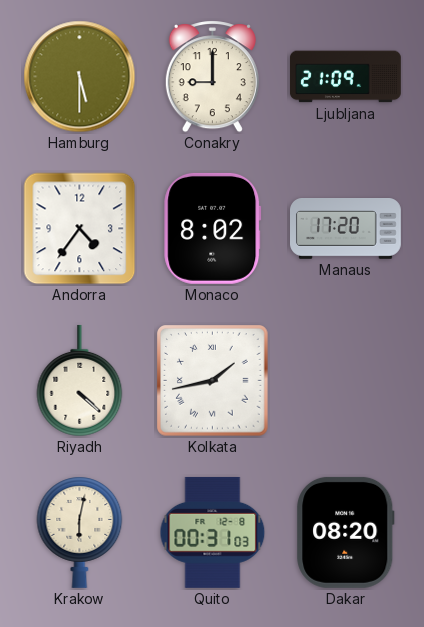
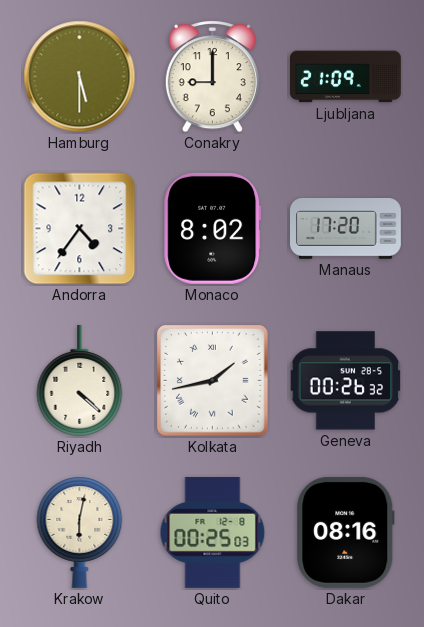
Geneva: none -> 00:26 (346, 381)
Quito: 00:31 -> 00:25 (213, 532)
Dakar: 08:20 -> 08:16 (346, 532)
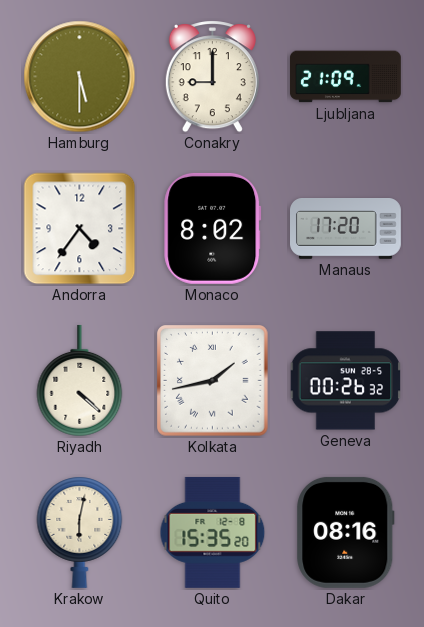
Quito: 00:25 -> 15:35 (213, 532)
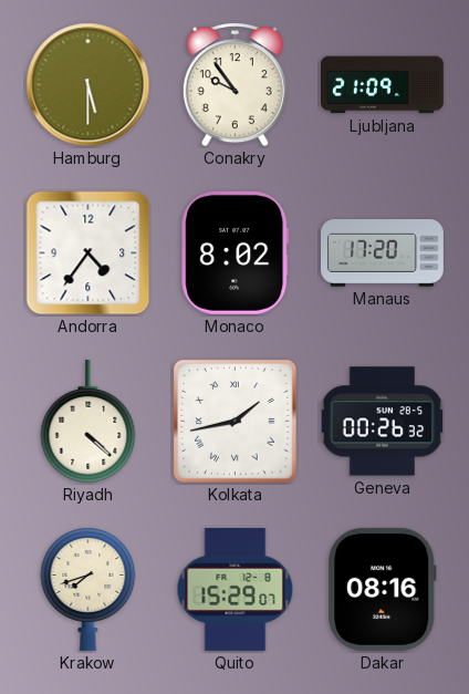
Conakry: 9:00 -> 9:54 (234, 85)
Krakow: 6:02 -> 7:42 (88, 589)
Quito: 15:35 -> 15:29 (236, 589)
